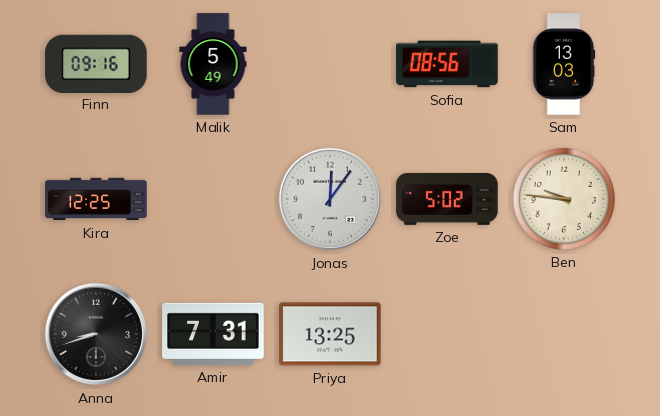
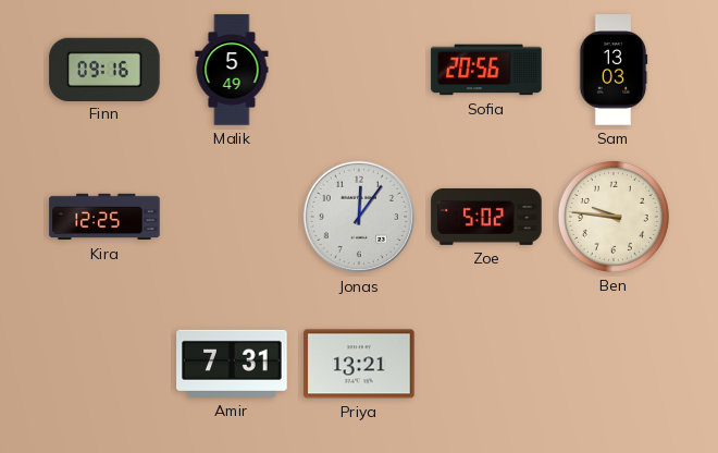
Sofia: 08:56 -> 20:56 (486, 70)
Anna: 8:42 -> none (96, 334)
Priya: 13:25 -> 13:21 (359, 364)
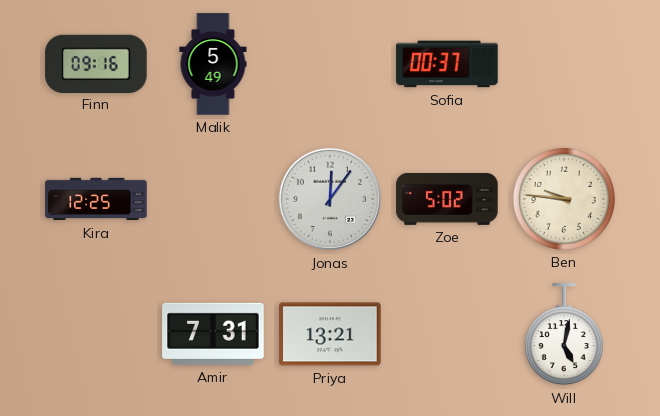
Sofia: 20:56 -> 00:37 (447, 64)
Sam: 13:03 -> none (614, 70)
Will: none -> 5:02 (564, 335)
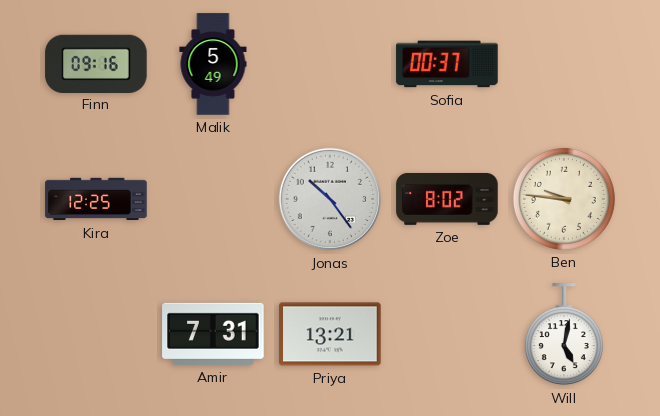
Jonas: 12:06 -> 10:24 (330, 199)
Zoe: 5:02 -> 8:02 (447, 199)
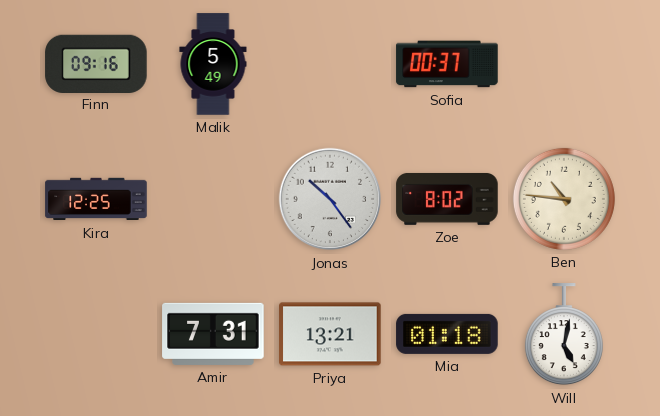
Ben: 9:46 -> 10:46 (564, 199)
Mia: none -> 01:18 (447, 334)
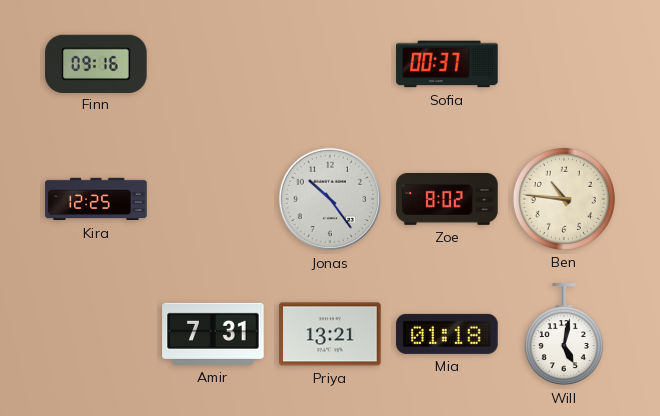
Malik: 5:49 -> none (213, 64)
